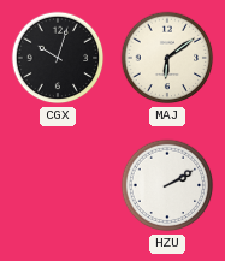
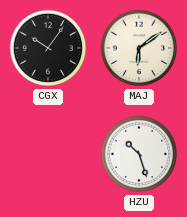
CGX: 10:03 -> 10:06 (48, 48)
HZU: 2:10 -> 10:27 (139, 154)
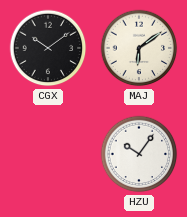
CGX: 10:06 -> 10:09 (48, 48)
HZU: 10:27 -> 10:06 (139, 154)
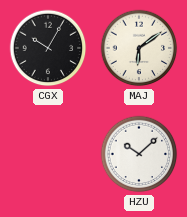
CGX: 10:09 -> 10:05 (48, 48)
HZU: 10:06 -> 10:08 (139, 154)
